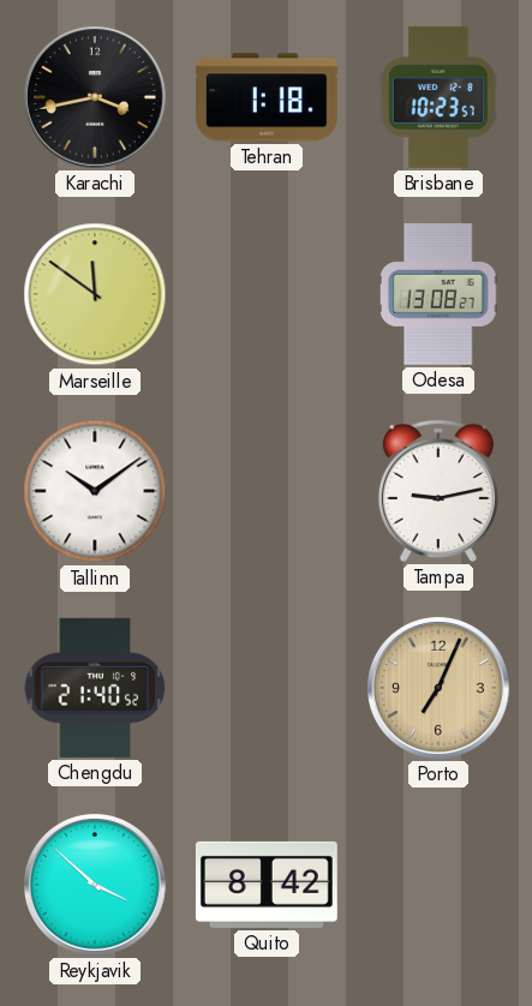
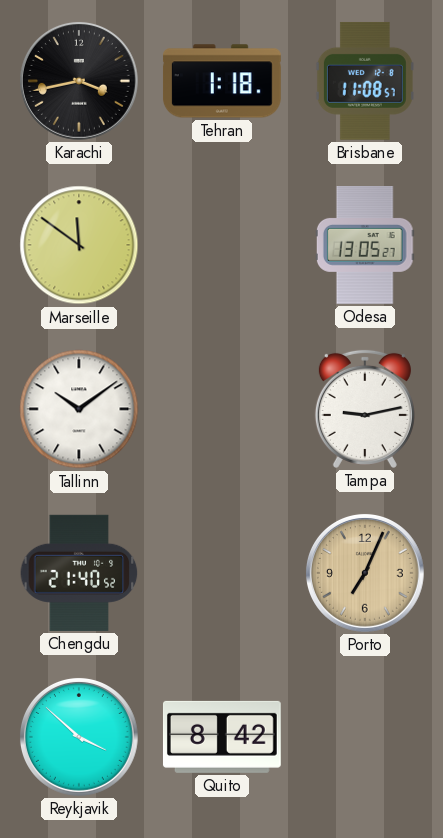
Brisbane: 10:23 -> 11:08 (365, 81)
Odesa: 13:08 -> 13:05 (365, 246)
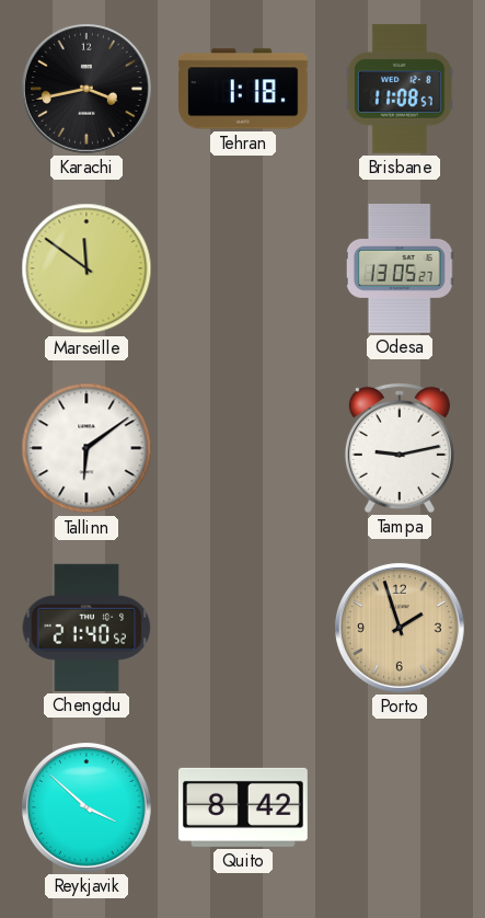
Tallinn: 10:09 -> 6:09 (86, 448)
Porto: 7:04 -> 1:57 (400, 628)
